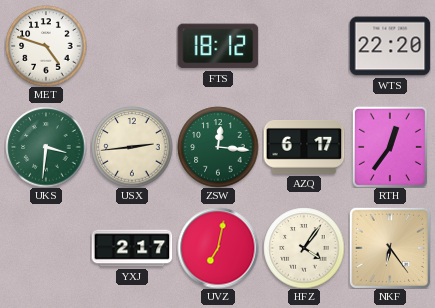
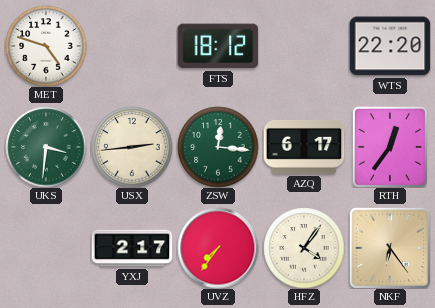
UVZ: 7:02 -> 7:36 (218, 248)
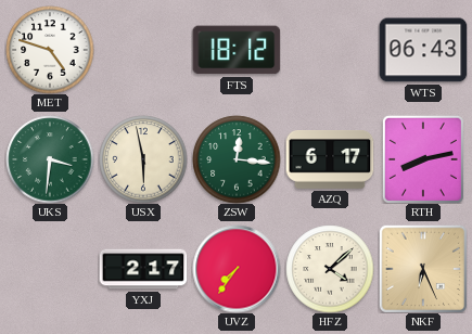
WTS: 22:20 -> 06:43 (423, 50)
USX: 2:44 -> 5:58 (143, 159)
RTH: 12:36 -> 8:13 (423, 159)
HFZ: 4:06 -> 4:08 (330, 269)
NKF: 6:24 -> 6:26 (423, 269)
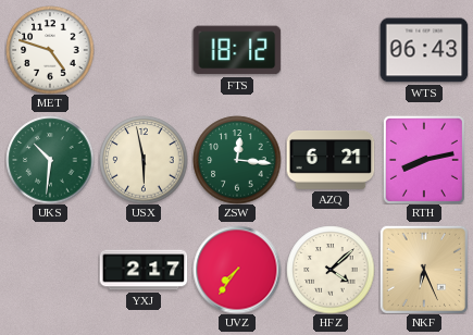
UKS: 3:31 -> 10:31 (50, 160)
AZQ: 6:17 -> 6:21 (331, 161)
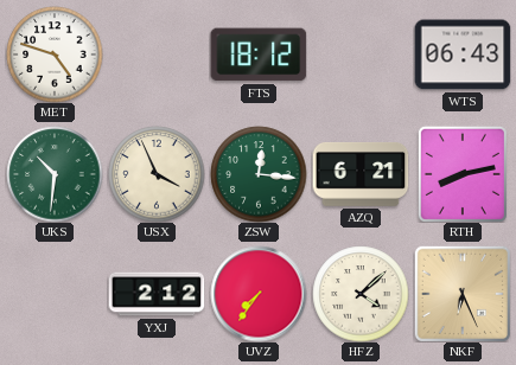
USX: 5:58 -> 3:56 (157, 174)
YXJ: 2:17 -> 2:12 (157, 294)
